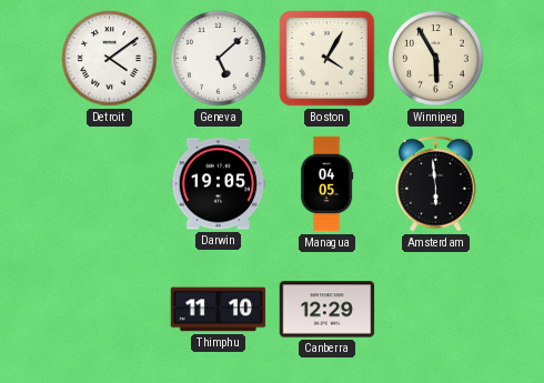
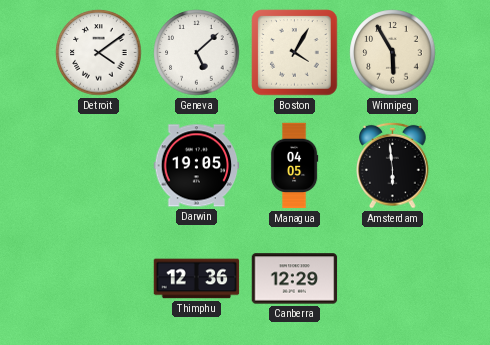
Thimphu: 11:10 -> 12:36 (197, 279)
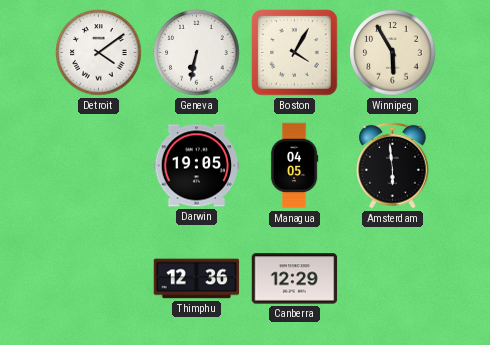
Geneva: 5:08 -> 6:32 (197, 53)
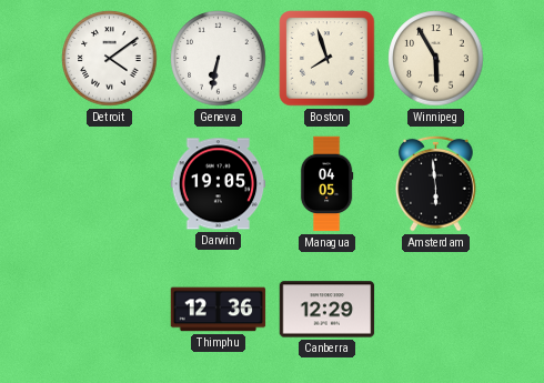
Boston: 4:05 -> 7:57 (328, 59)
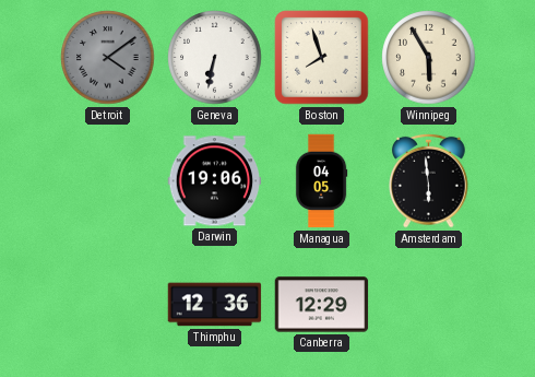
Detroit dial: white -> grey (108, 58)
Darwin: 19:05 -> 19:06 (215, 181)
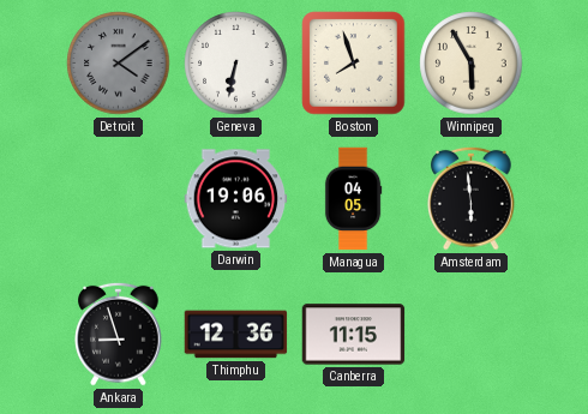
Ankara: none -> 8:57 (119, 334)
Canberra: 12:29 -> 11:15 (354, 335)
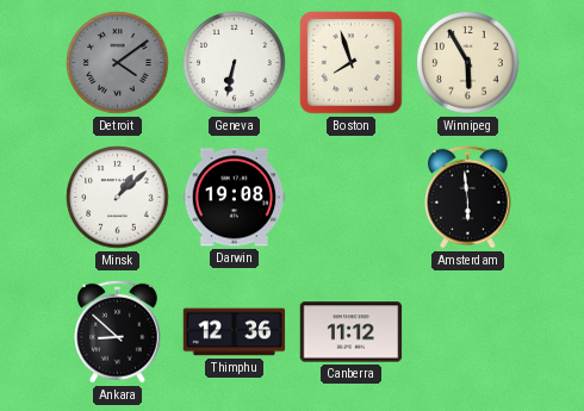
Minsk: none -> 1:08 (118, 198)
Darwin: 19:06 -> 19:08 (235, 198)
Managua: 04:05 -> none (353, 199)
Ankara: 8:57 -> 8:52 (118, 331)
Canberra: 11:15 -> 11:12 (352, 332)
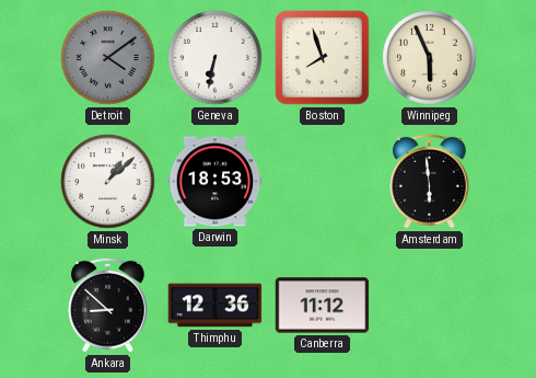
Winnipeg: 5:55 -> 5:56 (430, 58)
Darwin: 19:08 -> 18:53 (215, 182)
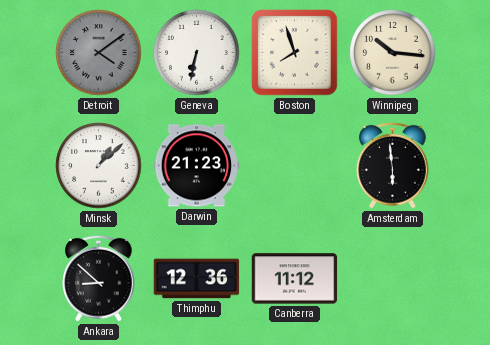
Winnipeg: 5:56 -> 10:16 (393, 53)
Darwin: 18:53 -> 21:23 (197, 166)
